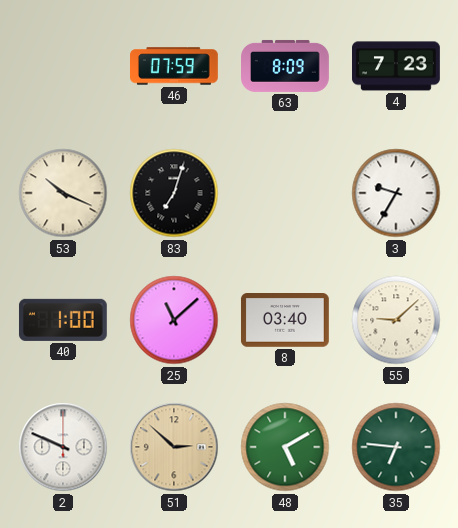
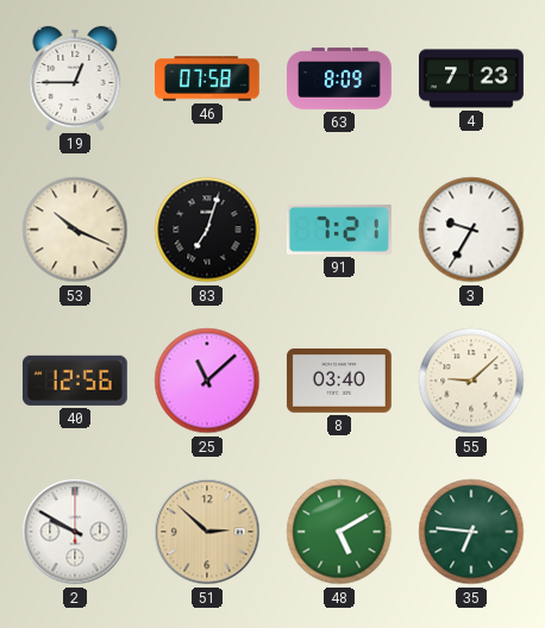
19: none -> 12:45 (75, 78)
46: 07:59 -> 07:58 (208, 78)
91: none -> 7:21 (339, 230)
40: 1:00 -> 12:56 (75, 381)
2: 9:49 -> 9:50 (75, 532)
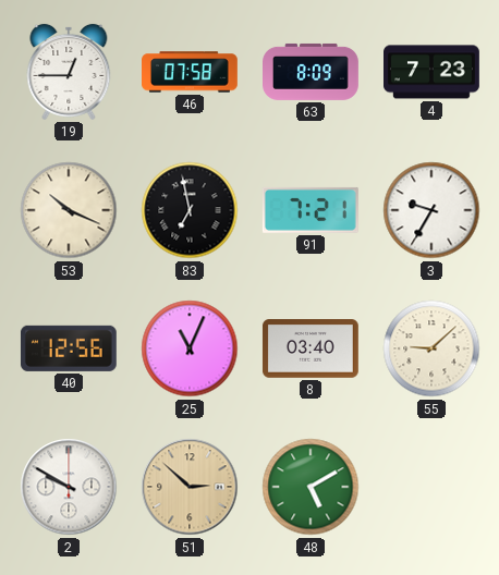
83: 7:03 -> 6:58 (190, 210)
25: 11:08 -> 11:04 (190, 348)
35: 6:46 -> none (471, 532)
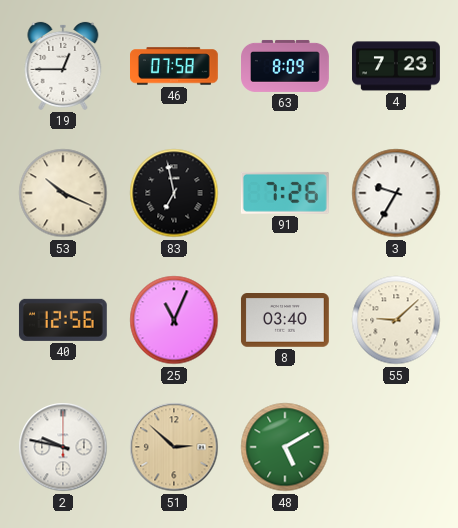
91: 7:21 -> 7:26 (285, 193)
2: 9:50 -> 9:47 (63, 447)
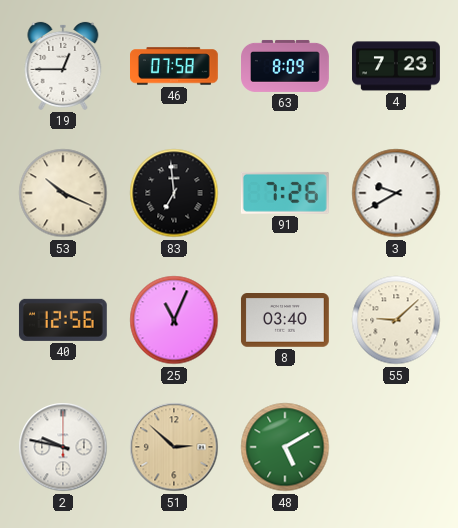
83: 6:58 -> 6:59 (174, 193)
3: 9:35 -> 9:40 (396, 193)
